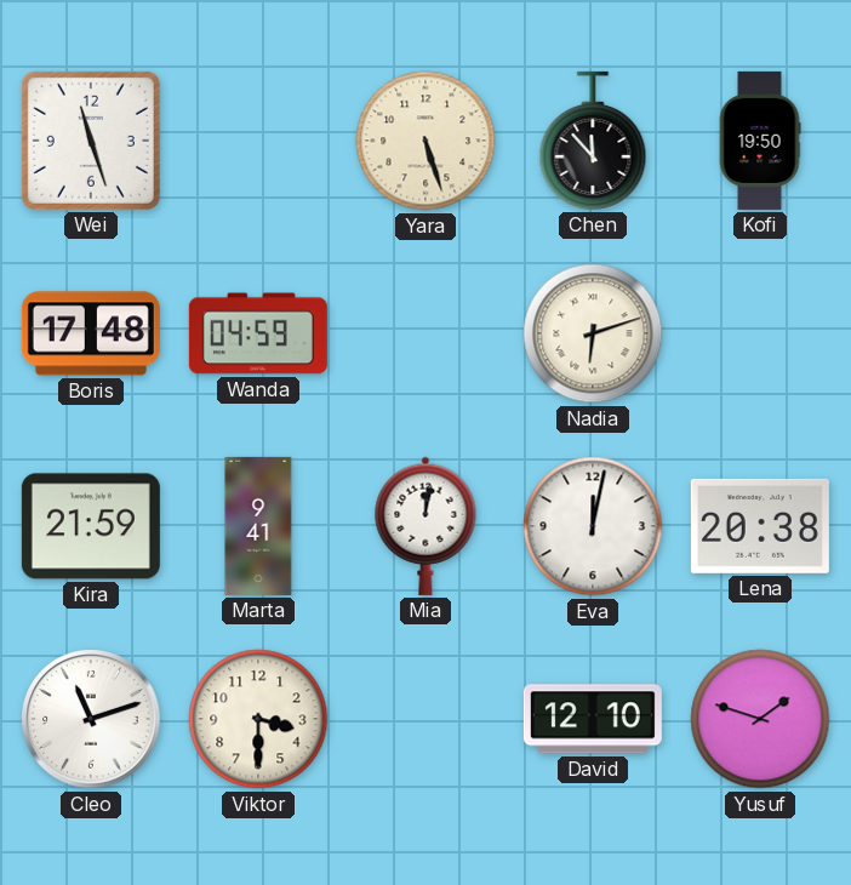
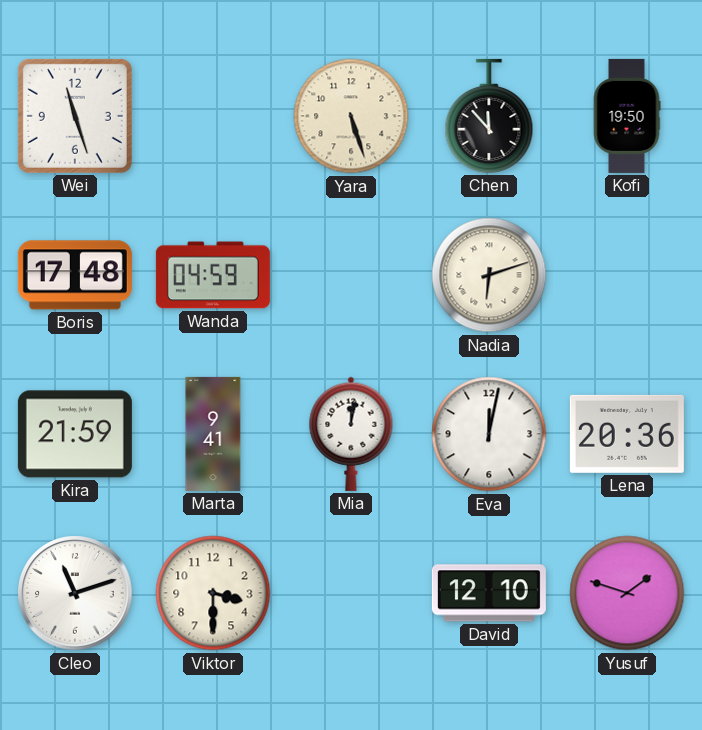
Lena: 20:38 -> 20:36 (627, 434)
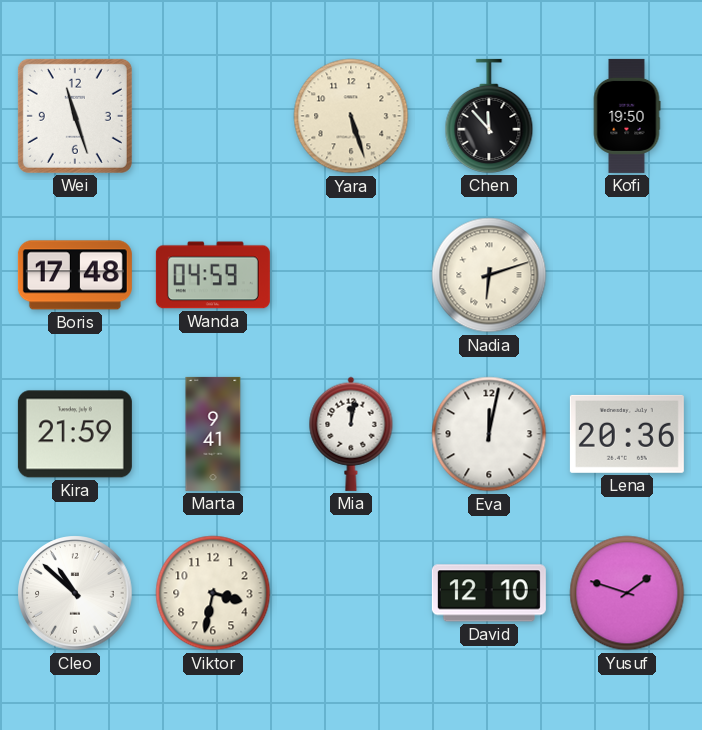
Cleo: 11:12 -> 10:52 (75, 593)
Viktor: 3:30 -> 3:32 (213, 593)
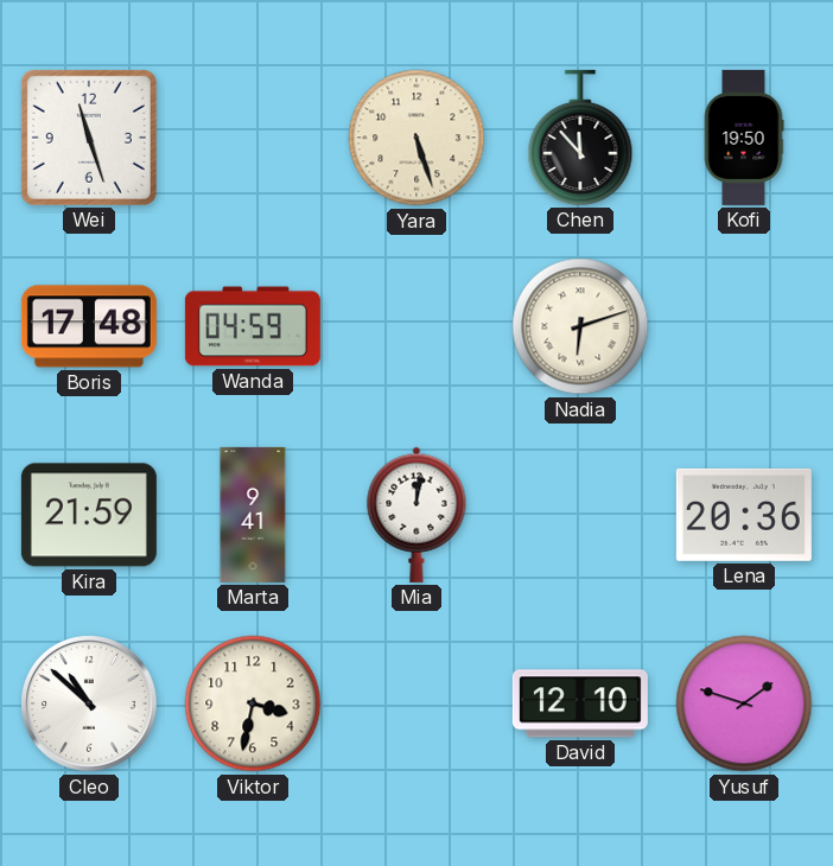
Eva: 12:02 -> none (489, 434)
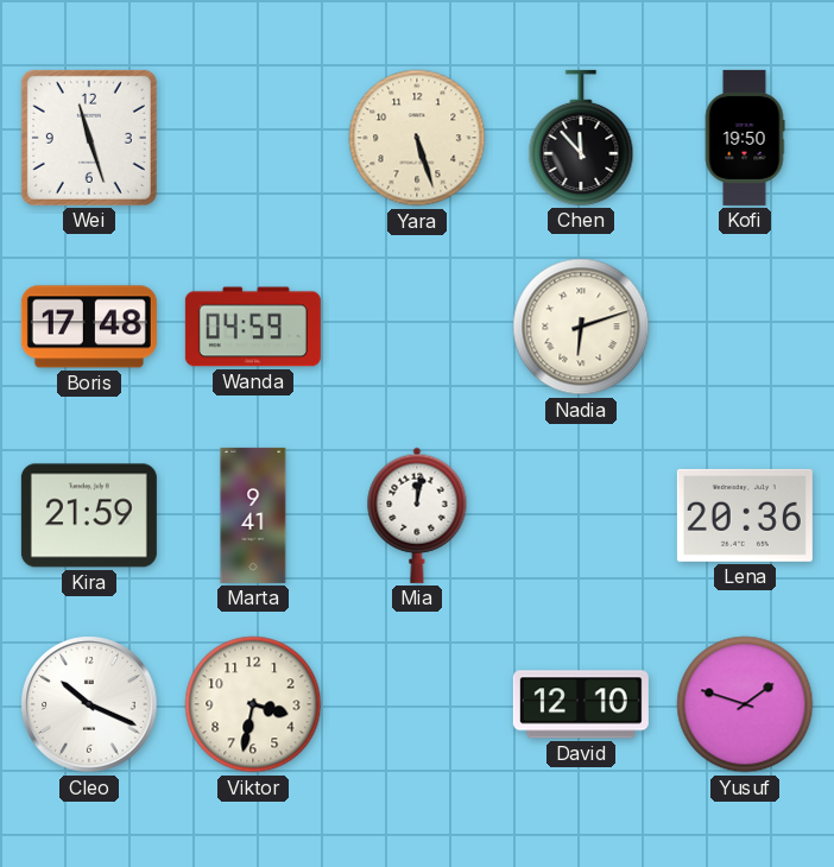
Cleo: 10:52 -> 10:19 (89, 704)
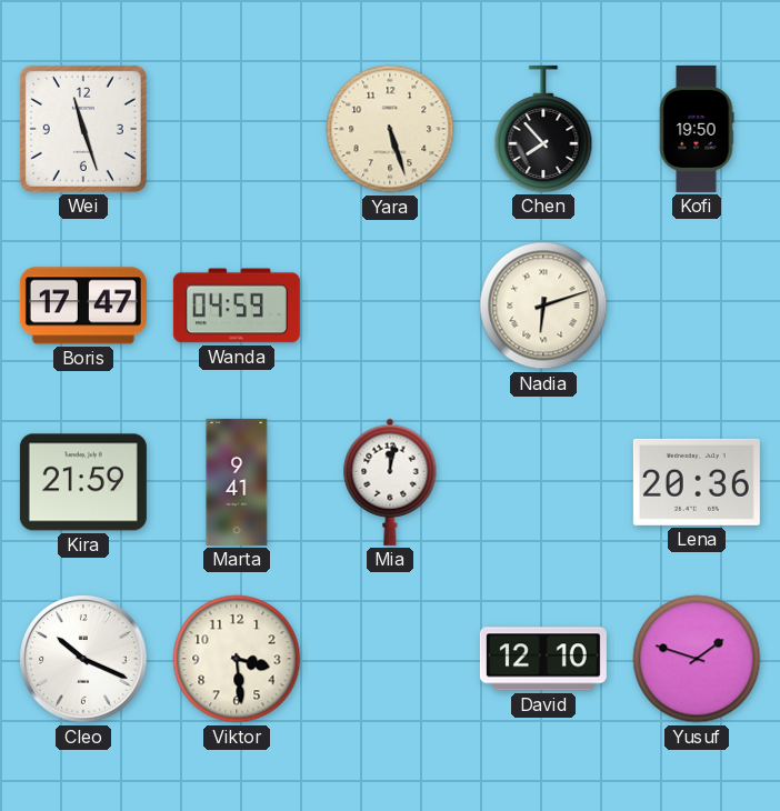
Chen: 11:53 -> 7:53 (543, 129)
Boris: 17:48 -> 17:47 (83, 306)
Viktor: 3:32 -> 3:29 (237, 659)
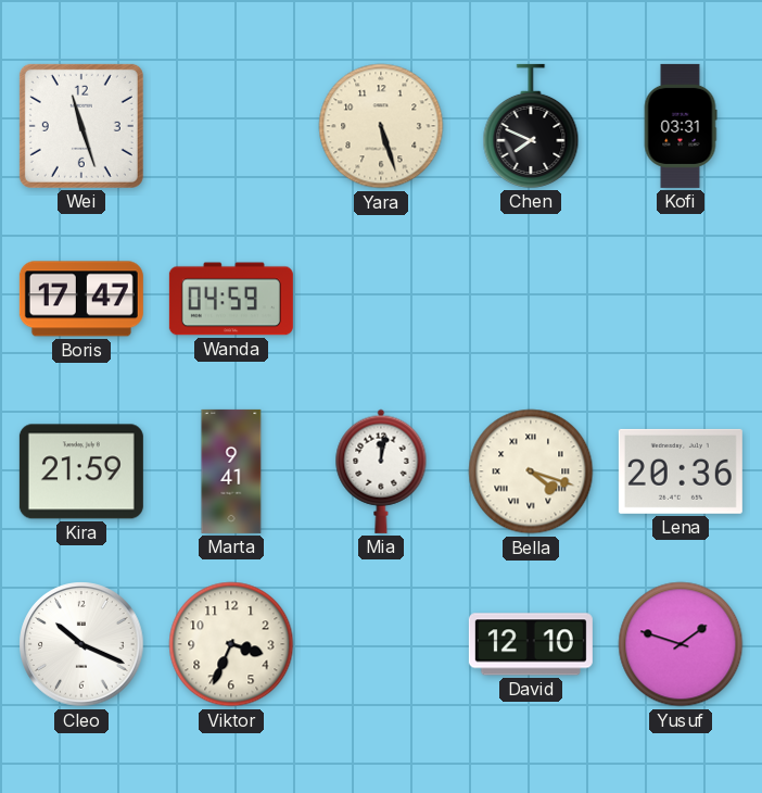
Chen: 7:53 -> 7:49 (531, 126)
Kofi: 19:50 -> 03:31 (681, 126)
Nadia: 6:12 -> none (543, 306)
Bella: none -> 4:18 (531, 471)
Viktor: 3:29 -> 3:34 (231, 644)
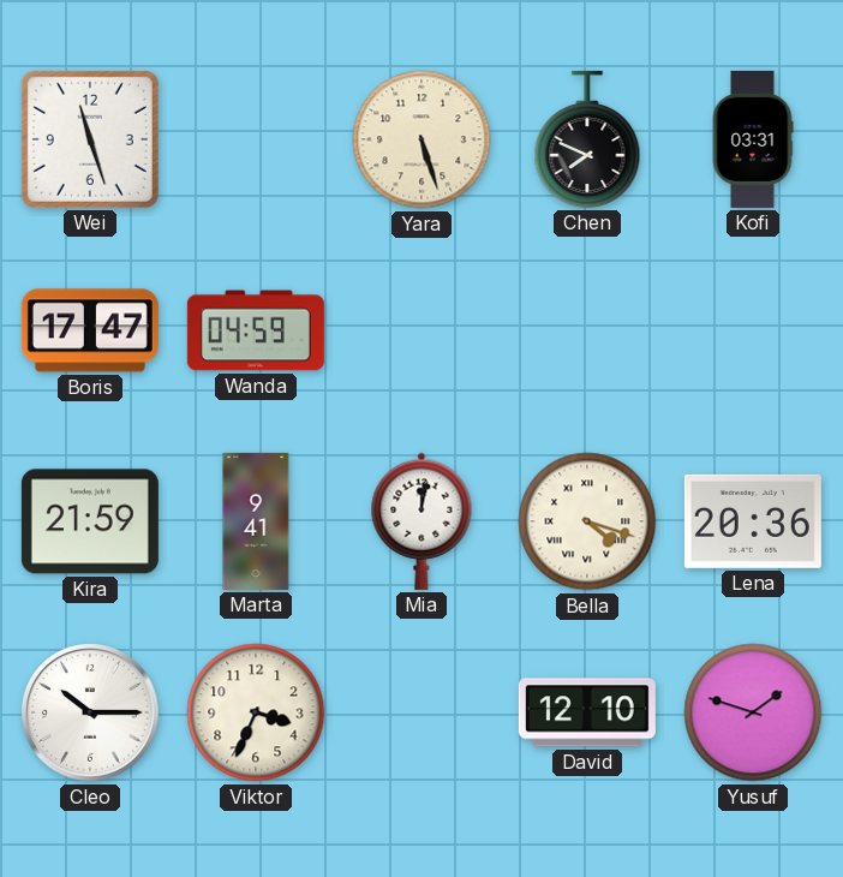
Cleo: 10:19 -> 10:15 (90, 712)
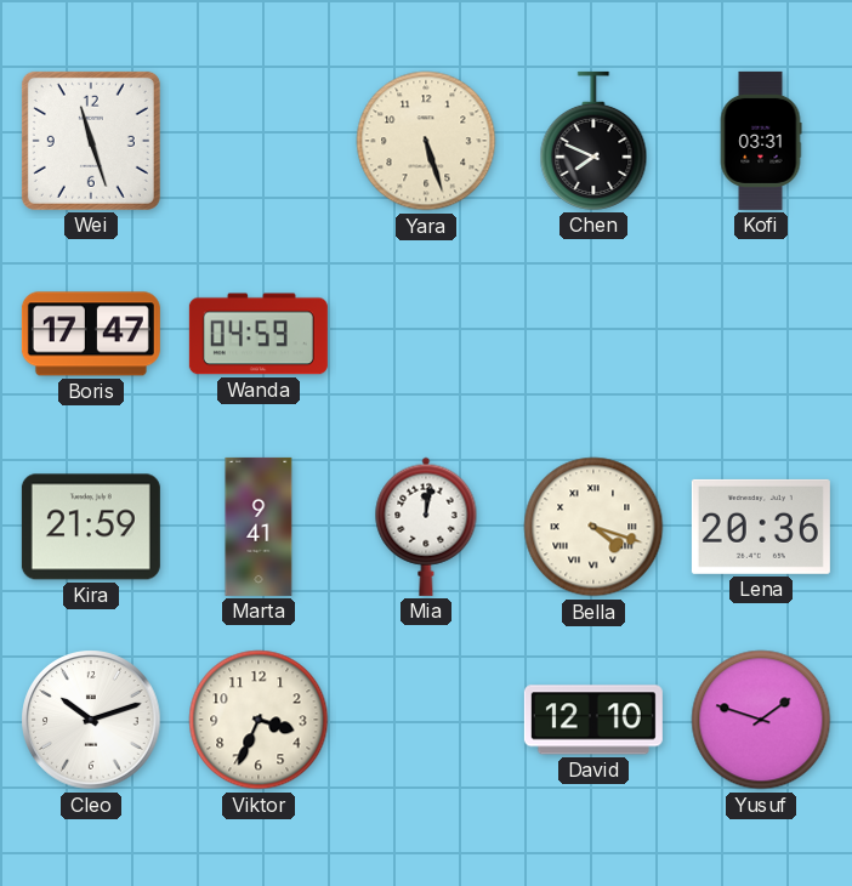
Cleo: 10:15 -> 10:12 (91, 720)
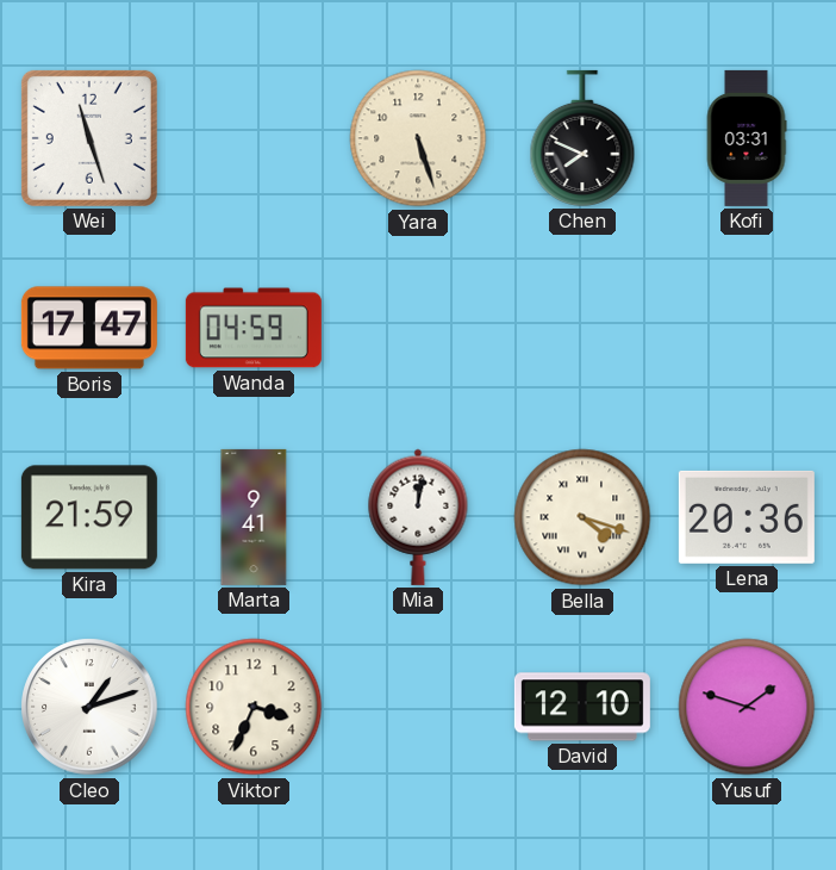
Cleo: 10:12 -> 1:12 (89, 707)
